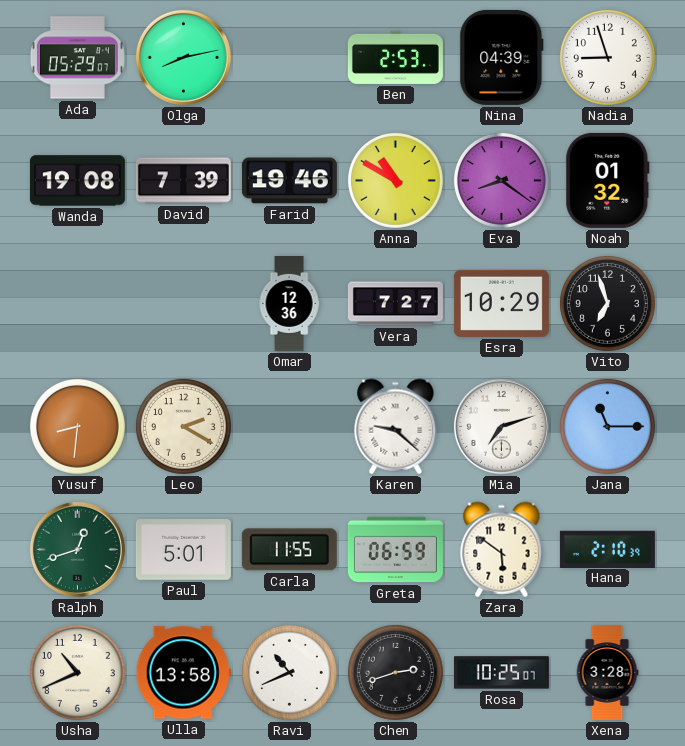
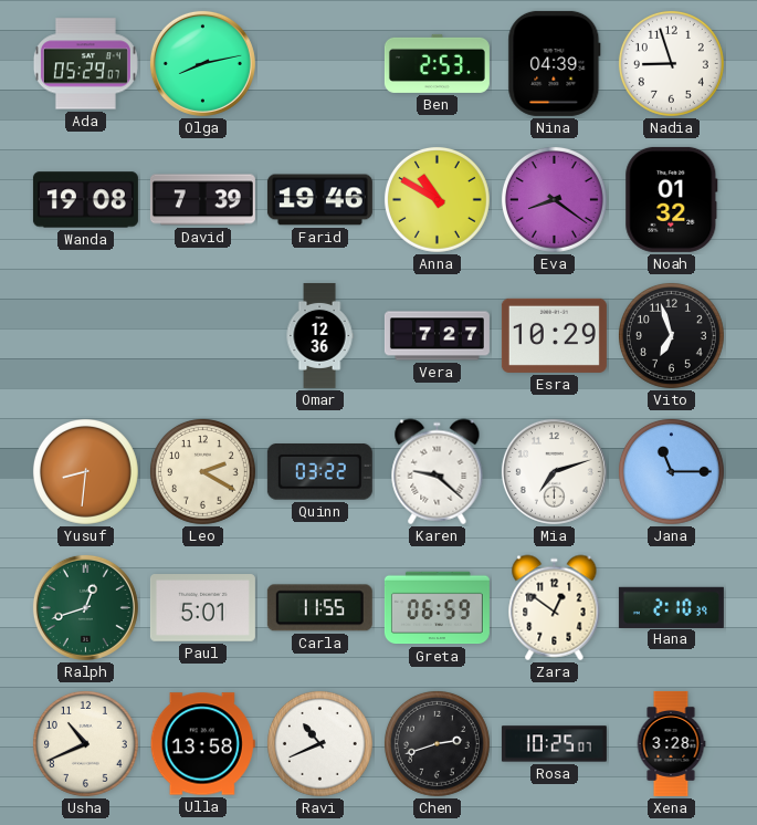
Quinn: none -> 03:22 (319, 472)
Zara: 5:51 -> 12:51 (555, 608)
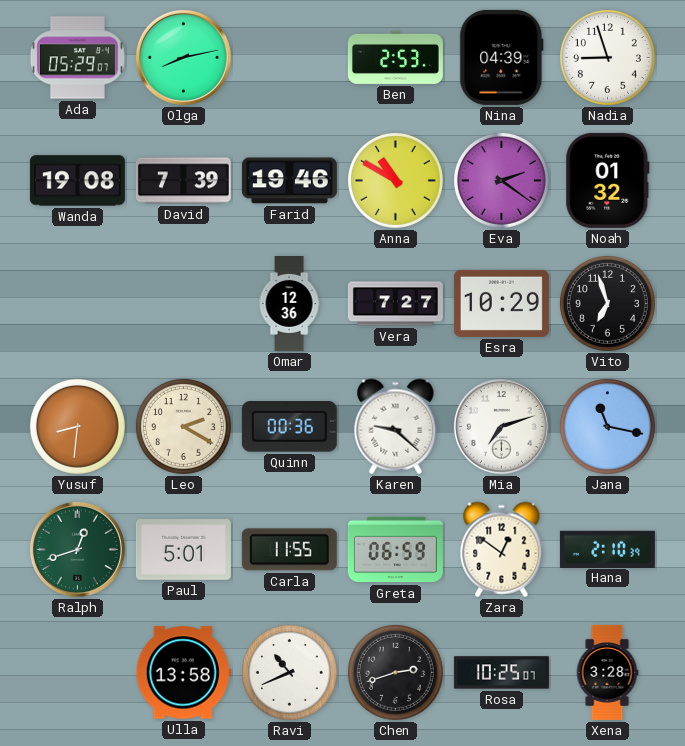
Eva: 8:21 -> 2:21 (501, 180)
Quinn: 03:22 -> 00:36 (289, 427)
Jana: 11:15 -> 11:17 (607, 426)
Usha: 10:41 -> none (85, 743)
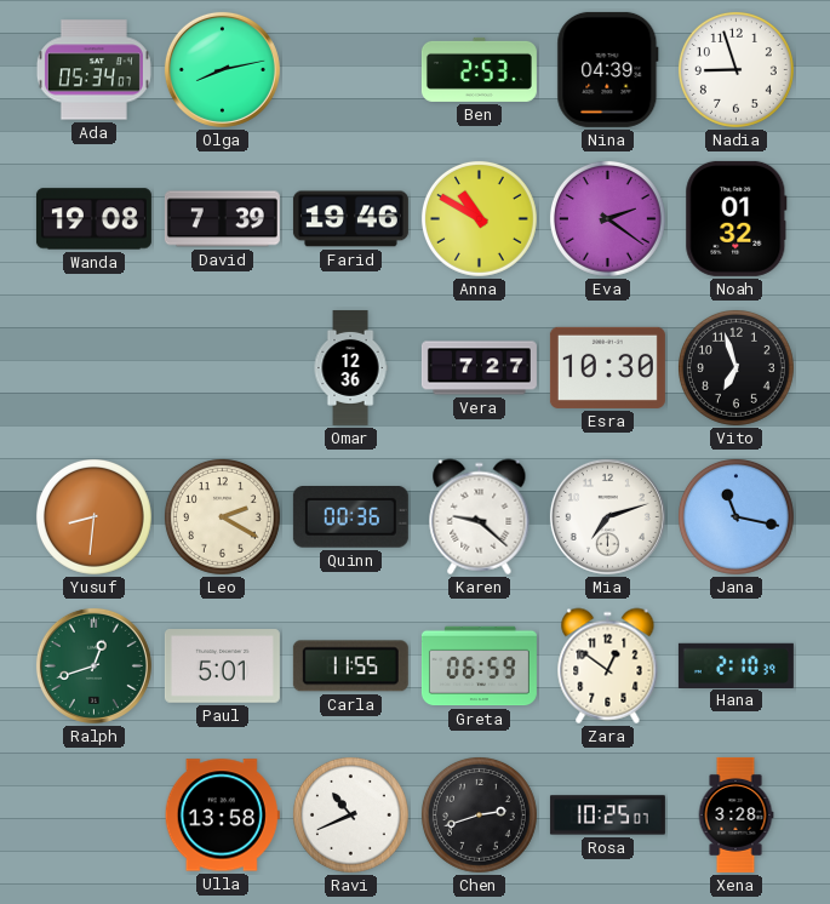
Ada: 05:29 -> 05:34 (93, 70)
Esra: 10:29 -> 10:30 (607, 367)
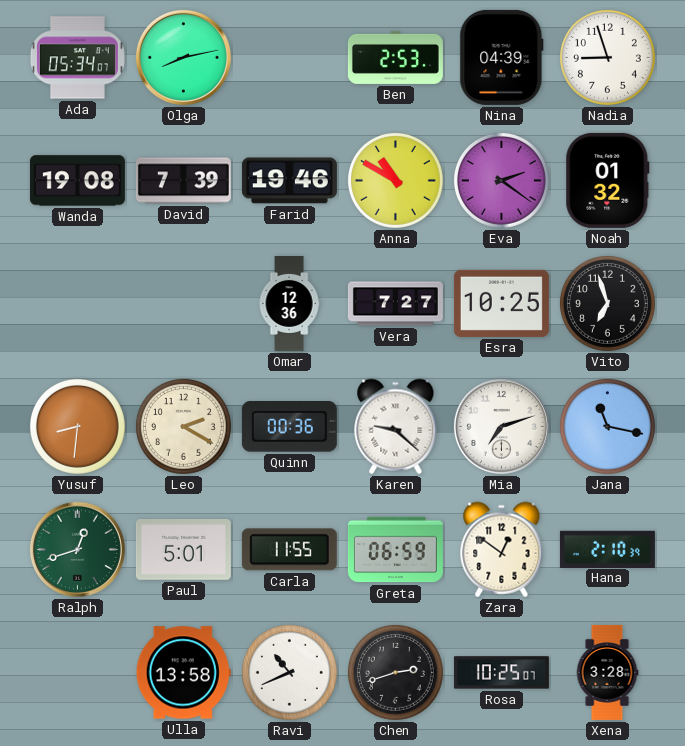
Esra: 10:30 -> 10:25 (501, 303)
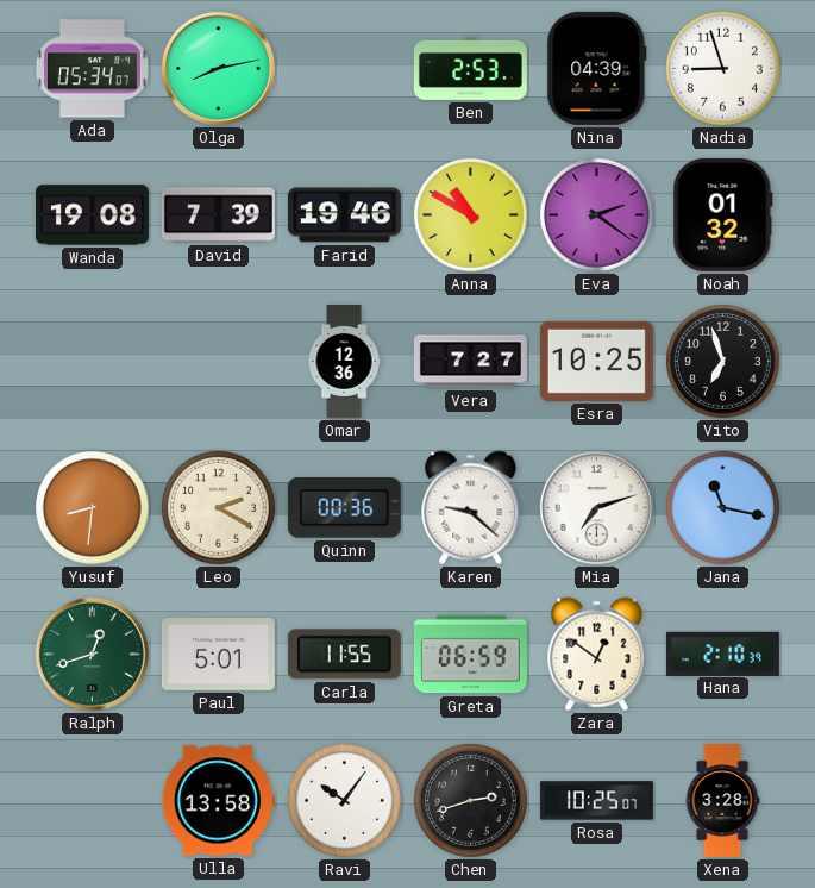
Ravi: 10:41 -> 10:06 (344, 800)
